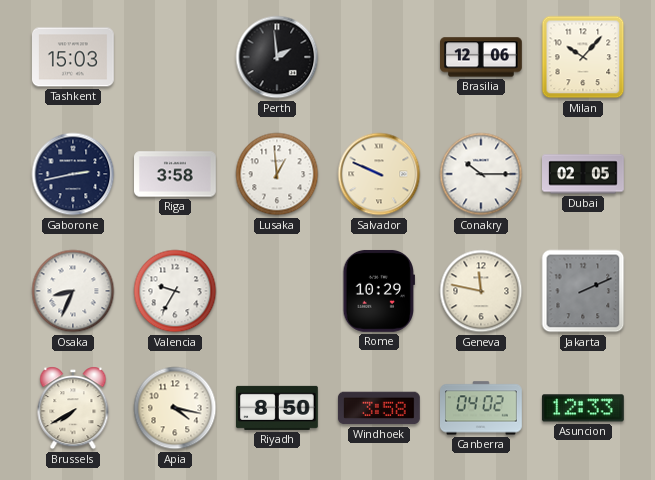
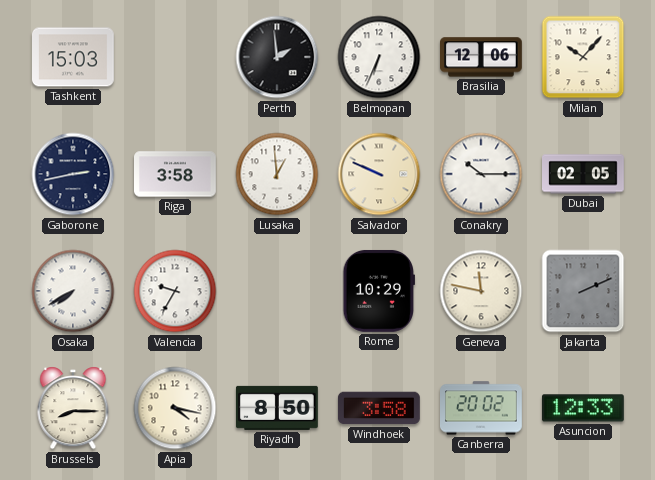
Belmopan: none -> 6:34 (379, 57)
Osaka: 8:34 -> 7:40 (73, 291)
Brussels: 7:40 -> 8:15 (73, 408)
Canberra: 04:02 -> 20:02 (482, 408)
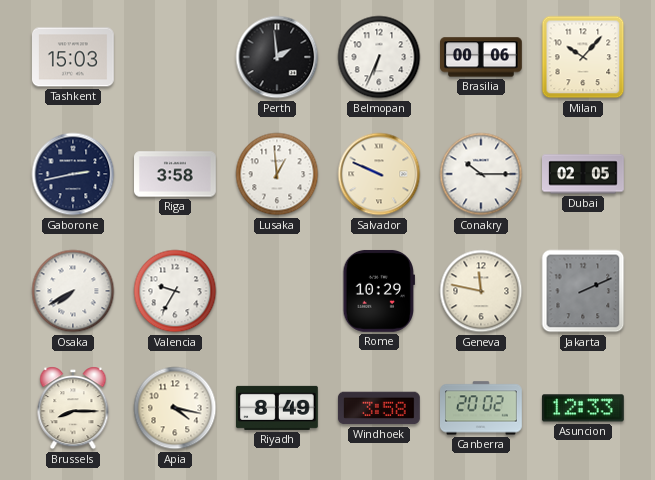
Brasilia: 12:06 -> 00:06 (482, 57)
Riyadh: 8:50 -> 8:49 (277, 408)
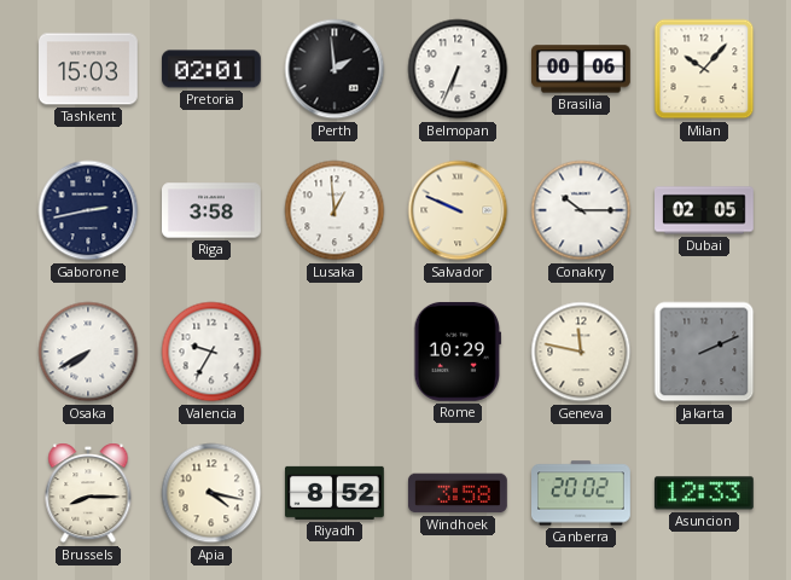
Pretoria: none -> 02:01 (213, 69)
Riyadh: 8:49 -> 8:52 (335, 493)
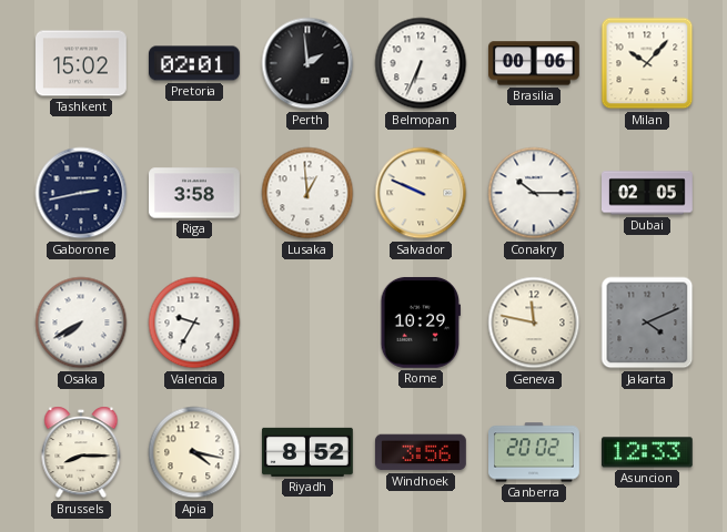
Tashkent: 15:03 -> 15:02 (82, 63)
Jakarta: 2:11 -> 4:11 (647, 323)
Windhoek: 3:58 -> 3:56 (421, 452)
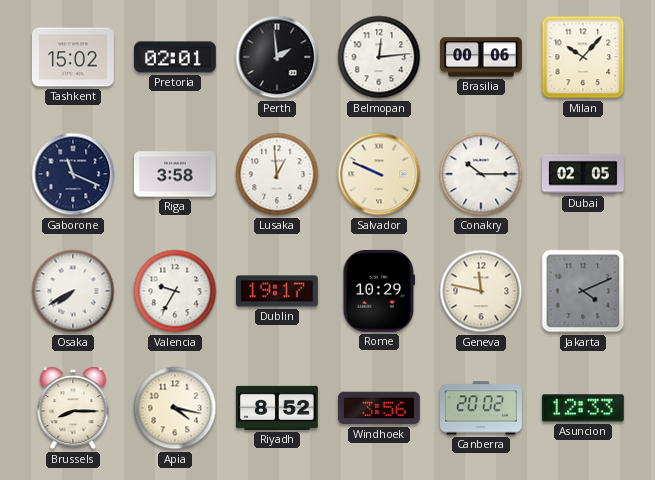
Belmopan: 6:34 -> 12:14 (379, 57)
Gaborone: 2:43 -> 11:19 (73, 174)
Dublin: none -> 19:17 (278, 291)
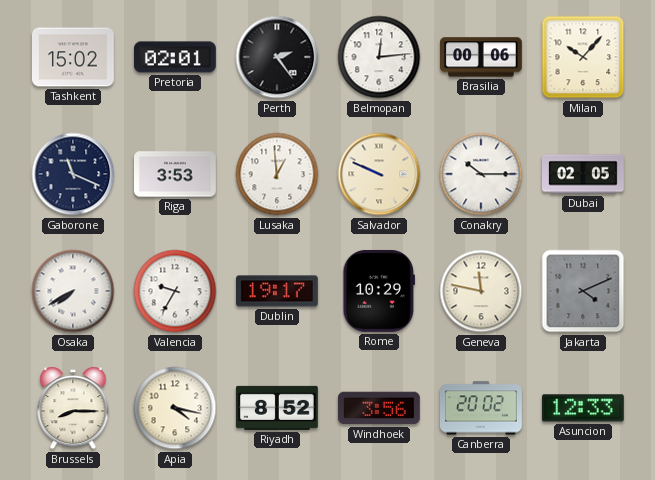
Perth: 1:59 -> 2:24 (277, 57)
Riga: 3:58 -> 3:53 (176, 174)
